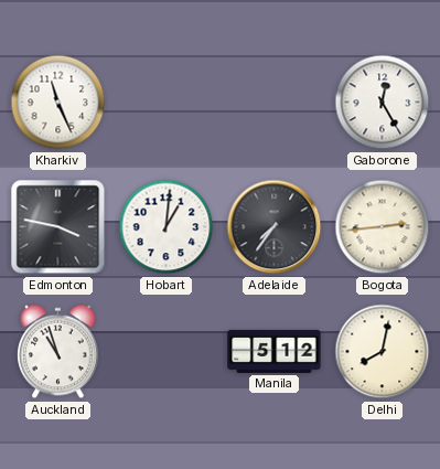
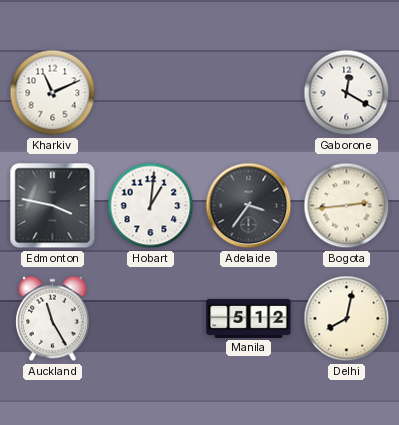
Kharkiv: 11:26 -> 11:11 (53, 93)
Gaborone: 12:25 -> 12:20 (347, 93)
Adelaide: 7:36 -> 3:36 (249, 206)
Auckland: 10:57 -> 11:25 (53, 319)
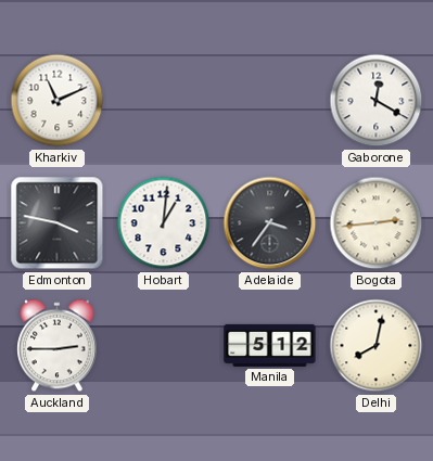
Auckland: 11:25 -> 2:45 (58, 346)
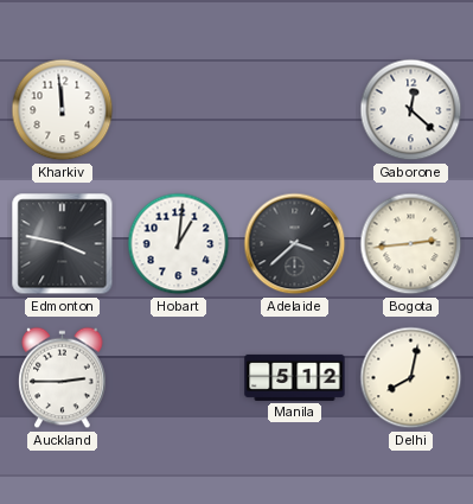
Kharkiv: 11:11 -> 11:59 (63, 110)
Gaborone: 12:20 -> 12:22 (411, 110)
Adelaide: 3:36 -> 3:38 (295, 244)
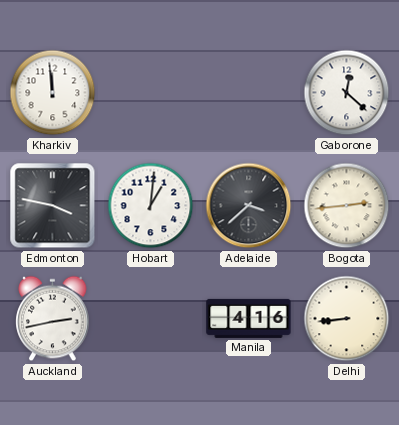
Auckland: 2:45 -> 2:43 (53, 319)
Manila: 5:12 -> 4:16 (249, 318)
Delhi: 8:02 -> 8:44 (347, 319)
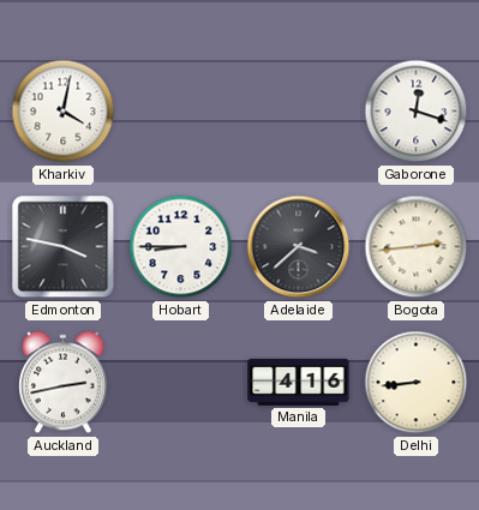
Kharkiv: 11:59 -> 4:02 (64, 112)
Gaborone: 12:22 -> 12:18 (417, 112)
Hobart: 1:01 -> 8:45 (181, 247)
